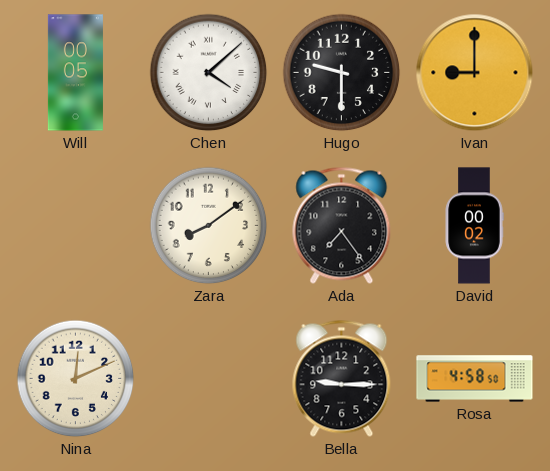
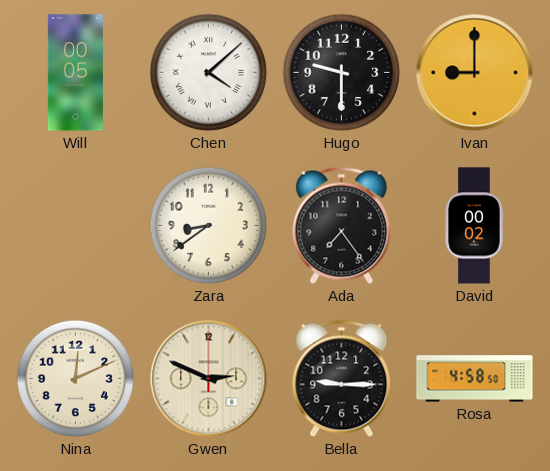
Zara: 8:09 -> 8:39 (209, 226)
Gwen: none -> 2:49 (209, 379)
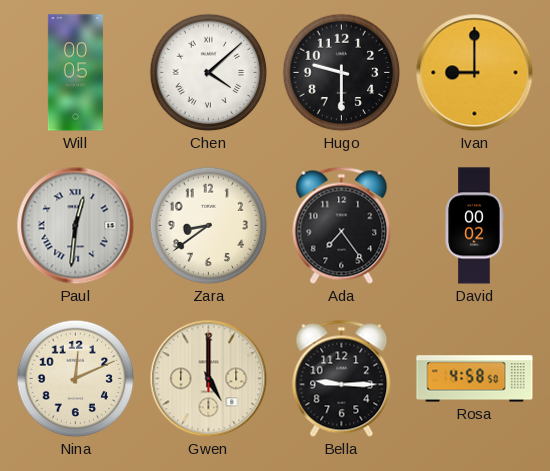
Paul: none -> 12:31 (76, 226)
Gwen: 2:49 -> 5:00 (209, 379)
